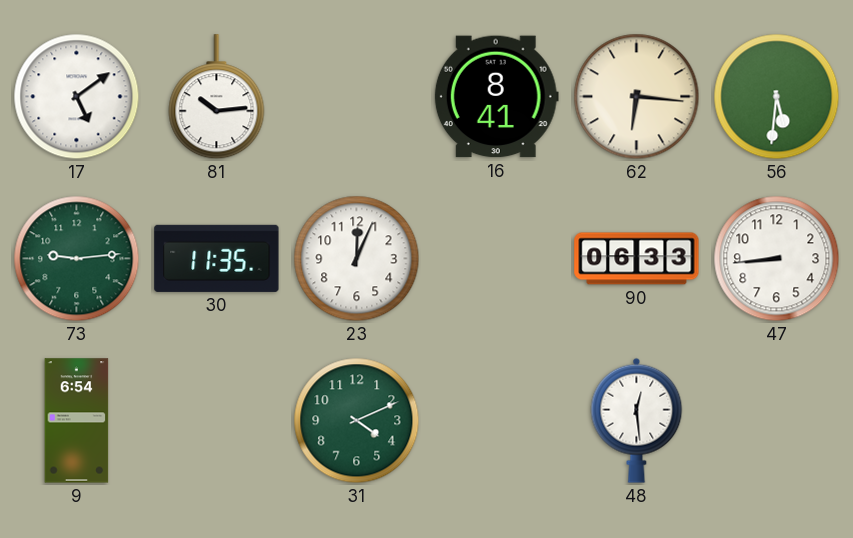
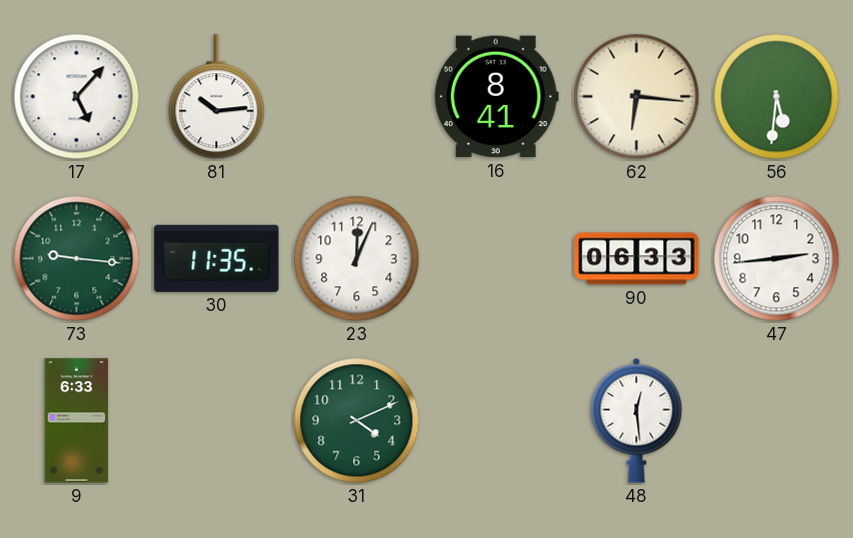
17: 5:09 -> 5:07 (77, 97)
73: 9:14 -> 9:16 (77, 259)
47: 8:44 -> 2:44 (777, 259)
9: 6:54 -> 6:33 (77, 421)
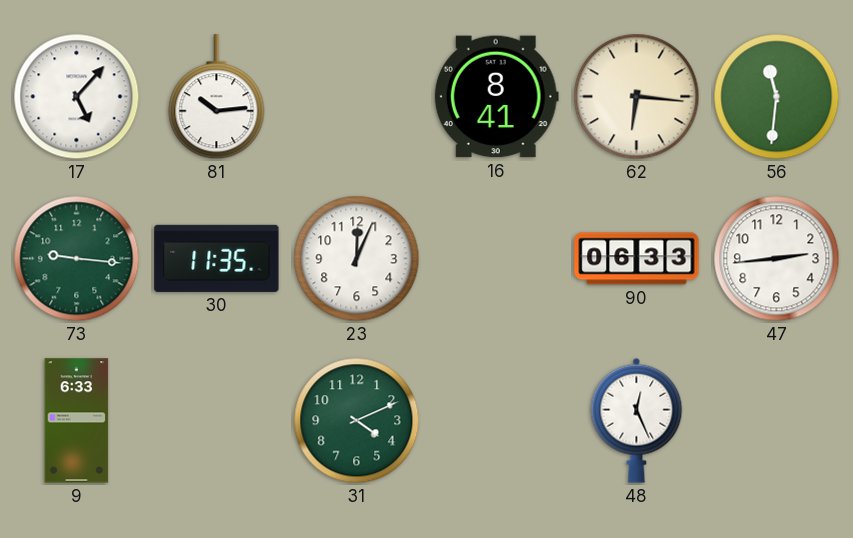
56: 5:31 -> 11:31 (777, 97)
48: 12:29 -> 12:26 (637, 420)
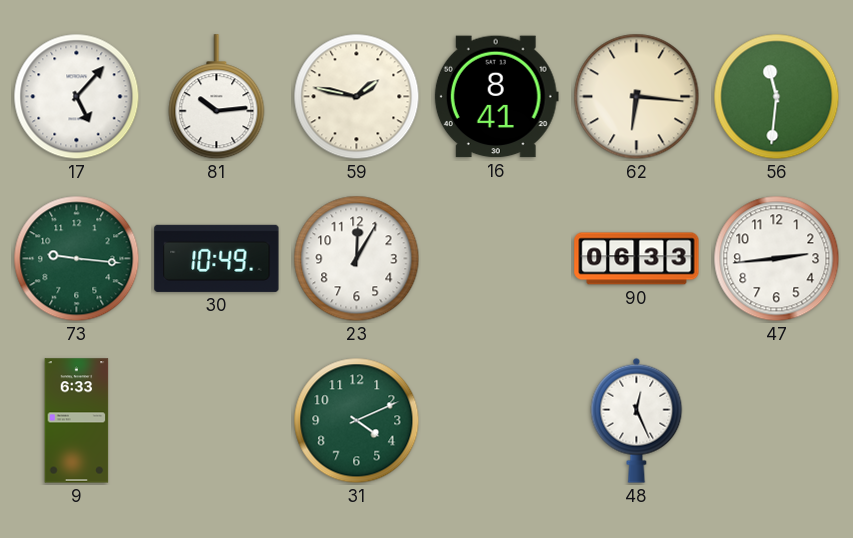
59: none -> 1:47 (357, 97)
30: 11:35 -> 10:49 (217, 258)
23: 12:04 -> 12:05 (357, 259)
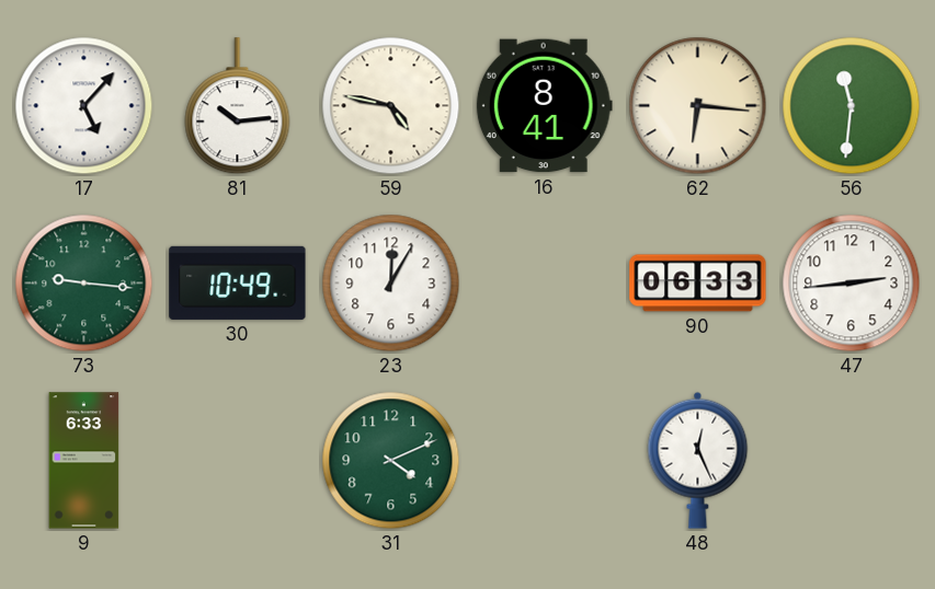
59: 1:47 -> 4:47 (391, 106)
